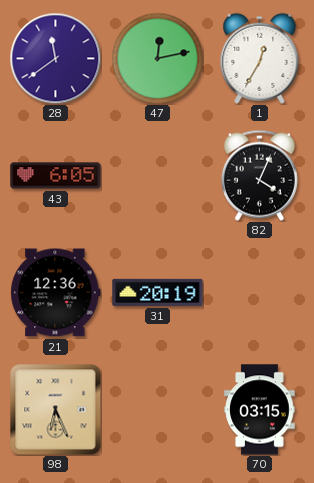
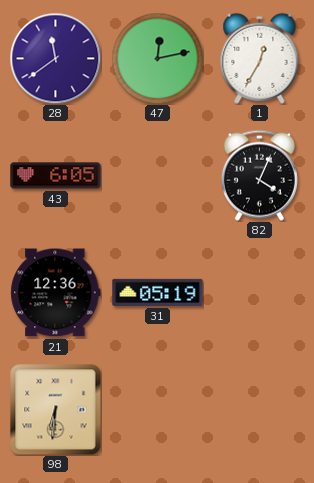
31: 20:19 -> 05:19 (158, 292)
98: 6:26 -> 6:31 (55, 409)
70: 03:15 -> none (260, 410)
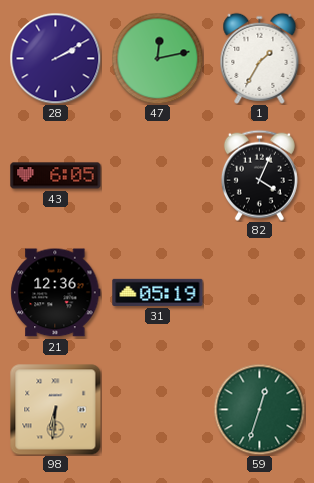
28: 11:39 -> 2:10 (55, 58)
1: 12:35 -> 1:35 (260, 58)
59: none -> 12:33 (259, 409)
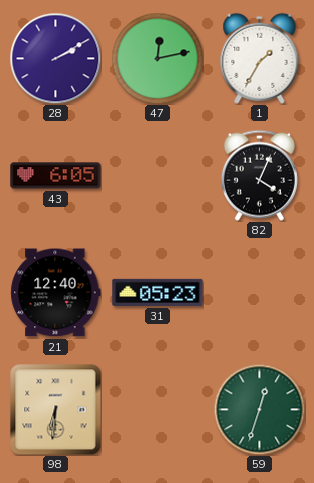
21: 12:36 -> 12:40 (56, 293)
31: 05:19 -> 05:23 (158, 292)
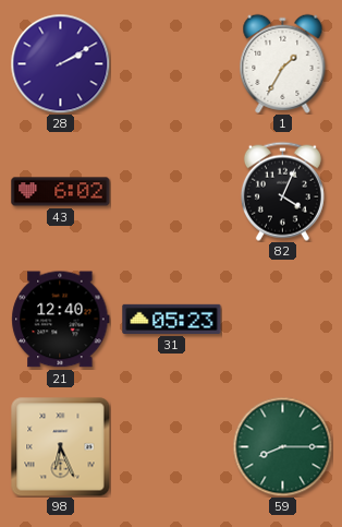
47: 12:13 -> none (157, 58)
43: 6:05 -> 6:02 (61, 192)
98: 6:31 -> 6:26 (60, 446)
59: 12:33 -> 8:15 (282, 446)
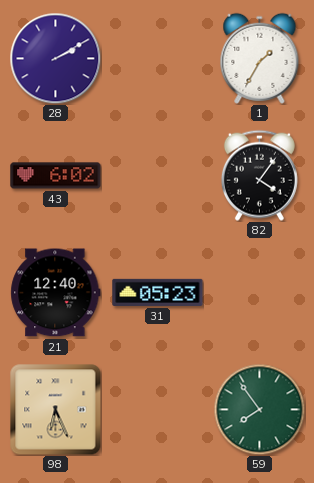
82: 4:04 -> 4:06 (259, 175)
59: 8:15 -> 7:54 (259, 409)
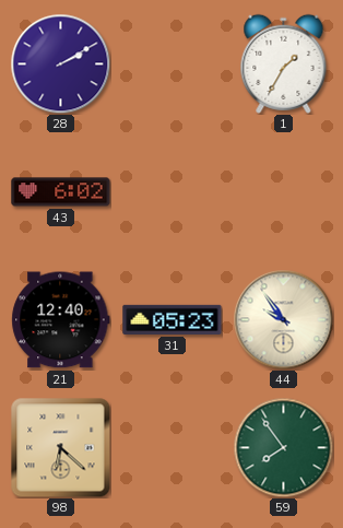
82: 4:06 -> none (259, 175)
44: none -> 9:54 (283, 319)
98: 6:26 -> 6:22 (60, 447)
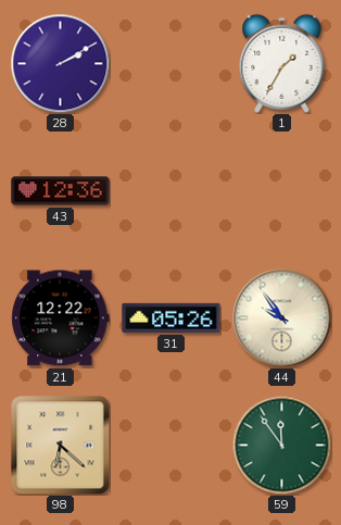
43: 6:02 -> 12:36 (61, 191)
21: 12:40 -> 12:22 (61, 318)
31: 05:23 -> 05:26 (172, 317)
59: 7:54 -> 11:54 (281, 445)
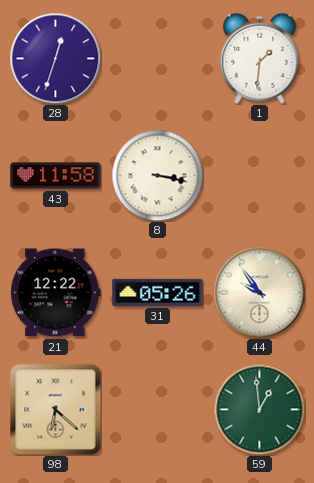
28: 2:10 -> 12:33 (55, 58)
1: 1:35 -> 1:31 (260, 58)
43: 12:36 -> 11:58 (56, 176)
8: none -> 3:17 (157, 175)
59: 11:54 -> 12:59 (259, 409)
